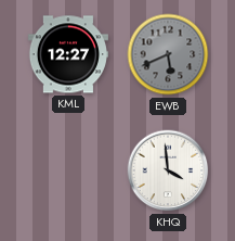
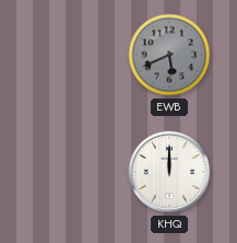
KML: 12:27 -> none (68, 54)
KHQ: 3:59 -> 12:00 (169, 172)
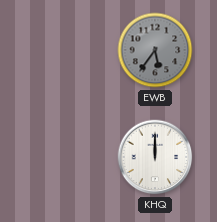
EWB: 5:41 -> 5:36 (155, 50)
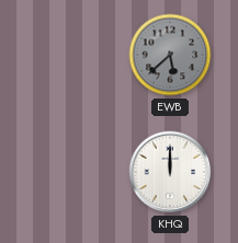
EWB: 5:36 -> 5:38 (170, 55)
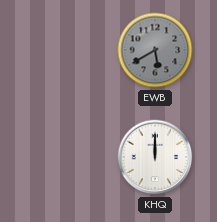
EWB: 5:38 -> 5:40 (155, 50)
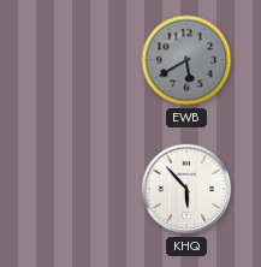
KHQ: 12:00 -> 5:53 (186, 189)
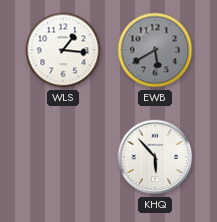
WLS: none -> 1:16 (63, 50)
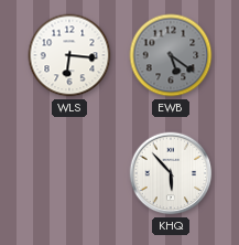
WLS: 1:16 -> 6:16 (69, 55)
EWB: 5:40 -> 5:21 (171, 55)
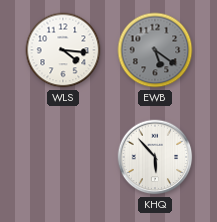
WLS: 6:16 -> 4:16 (63, 50)
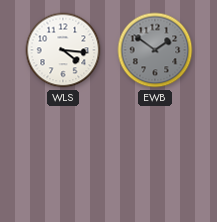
EWB: 5:21 -> 1:51 (155, 50)
KHQ: 5:53 -> none (155, 157)
